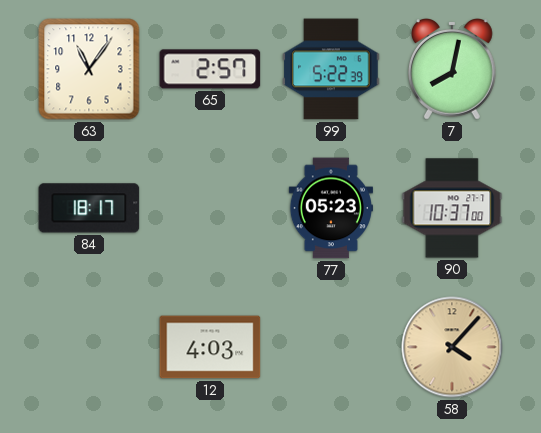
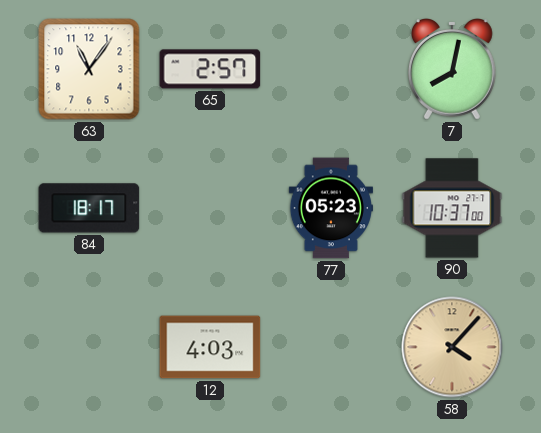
99: 5:22 -> none (331, 69)
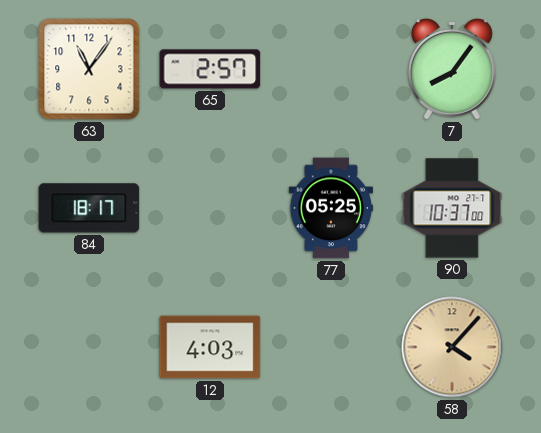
7: 8:02 -> 8:06 (453, 70)
77: 05:23 -> 05:25 (331, 208)
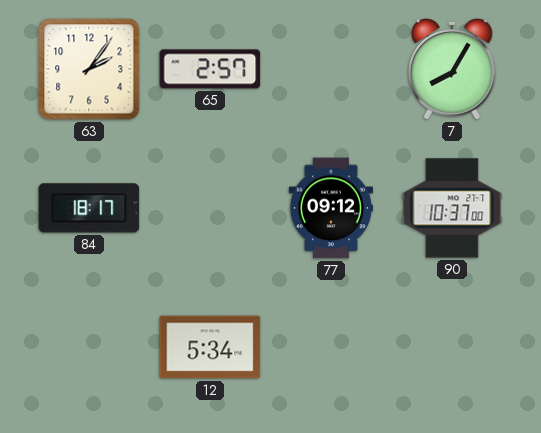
63: 11:06 -> 2:06 (89, 69)
7: 8:06 -> 8:05 (453, 70)
77: 05:25 -> 09:12 (331, 208)
12: 4:03 -> 5:34 (210, 347)
58: 4:07 -> none (452, 347)
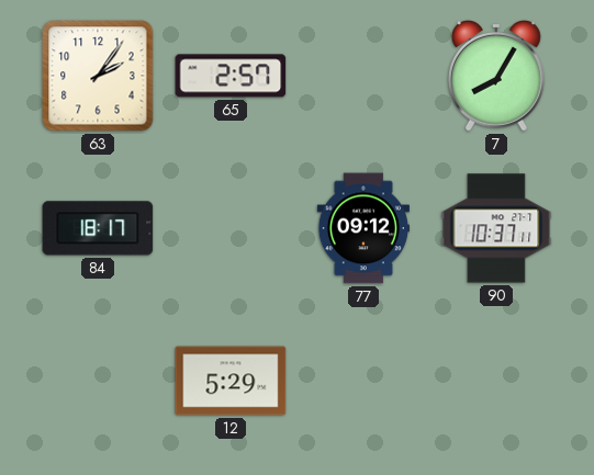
90: 10:37:00 -> 10:37:11 (496, 228)
12: 5:34 -> 5:29 (231, 381)
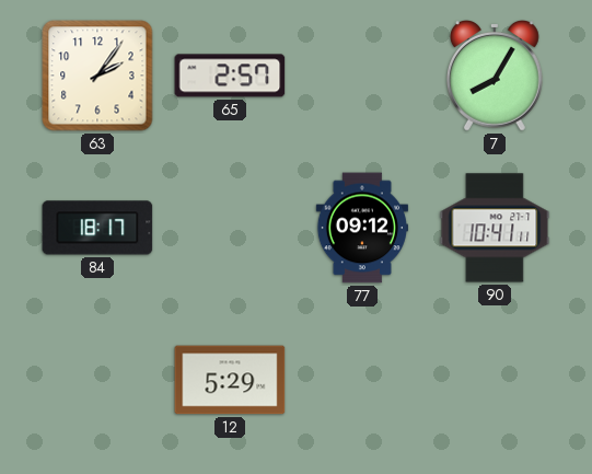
90: 10:37 -> 10:41 (495, 228)
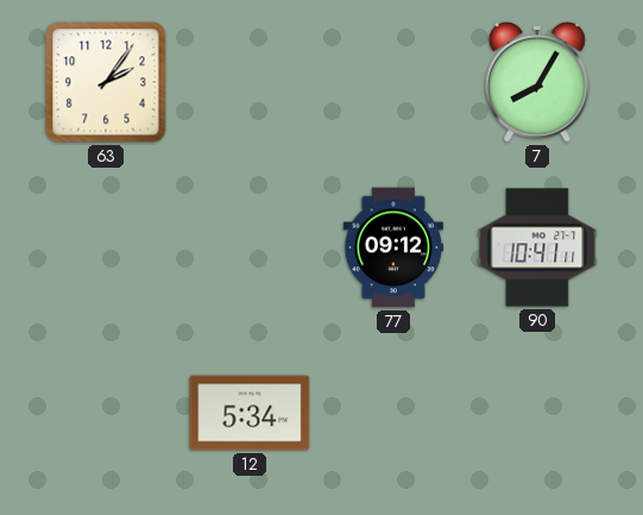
65: 2:57 -> none (230, 76)
84: 18:17 -> none (97, 228)
12: 5:29 -> 5:34 (250, 413)
